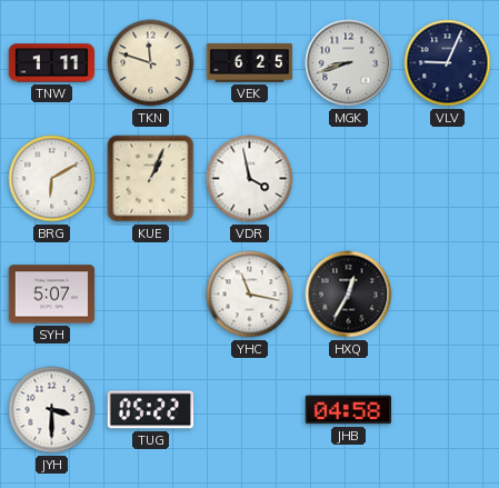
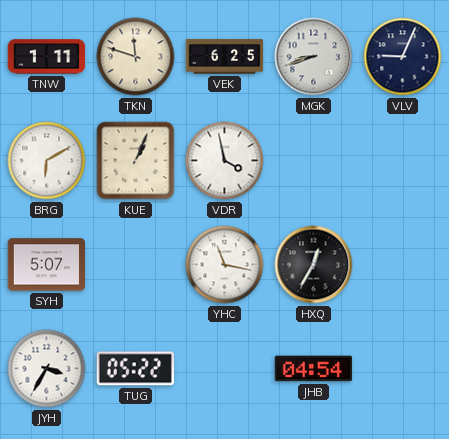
JYH: 3:30 -> 3:35 (47, 369)
JHB: 04:58 -> 04:54 (314, 369)
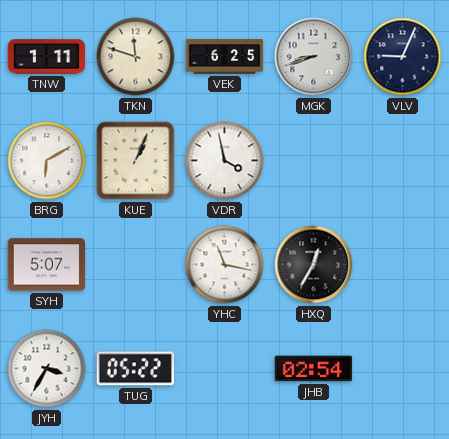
JHB: 04:54 -> 02:54 (314, 369)
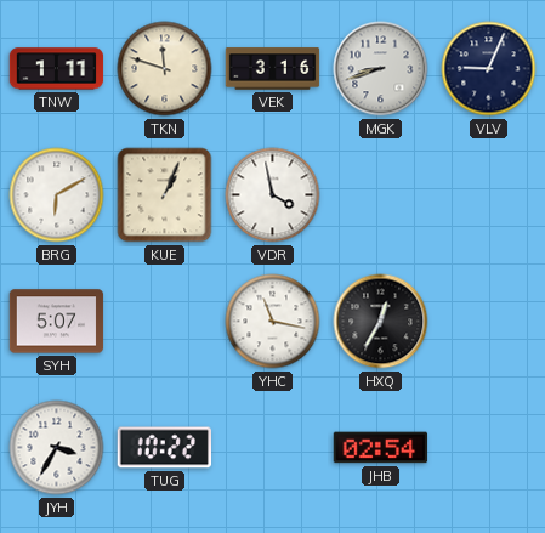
VEK: 6:25 -> 3:16 (273, 69)
TUG: 05:22 -> 10:22 (164, 448)
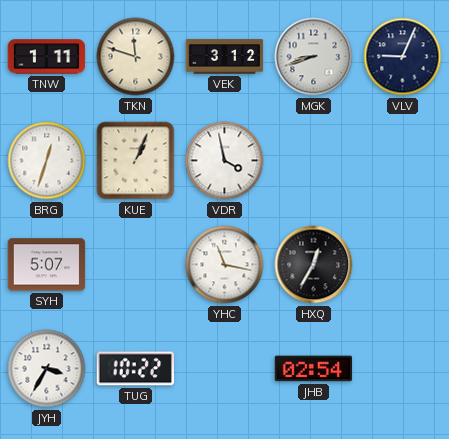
VEK: 3:16 -> 3:12 (225, 57)
BRG: 6:10 -> 12:33 (47, 161)
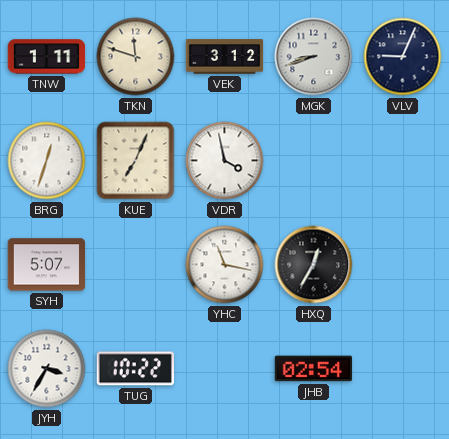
KUE: 1:04 -> 7:04 (136, 161)
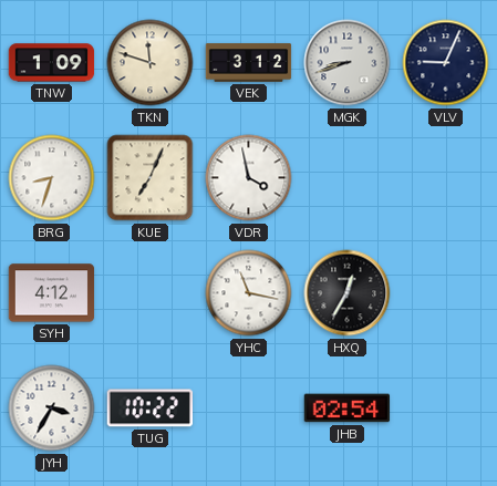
TNW: 1:11 -> 1:09 (52, 63)
BRG: 12:33 -> 8:33 (52, 178)
SYH: 5:07 -> 4:12 (52, 293)
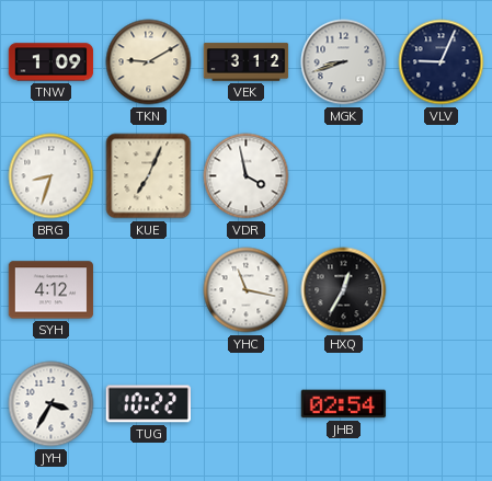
TKN: 11:48 -> 9:10 (149, 62)
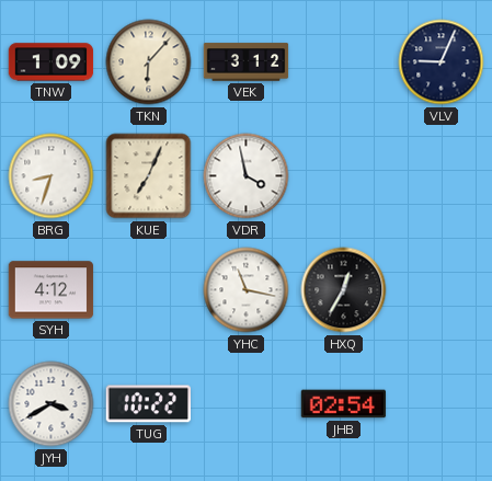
TKN: 9:10 -> 6:07 (149, 62)
MGK: 8:42 -> none (344, 62)
JYH: 3:35 -> 3:40 (52, 404)
